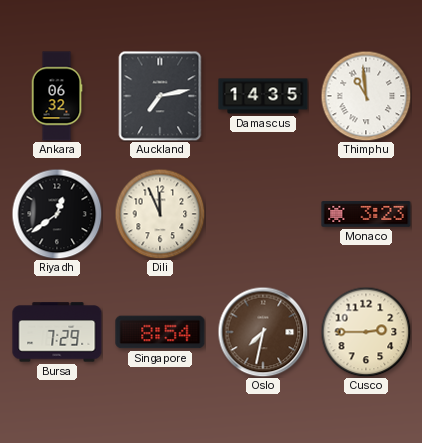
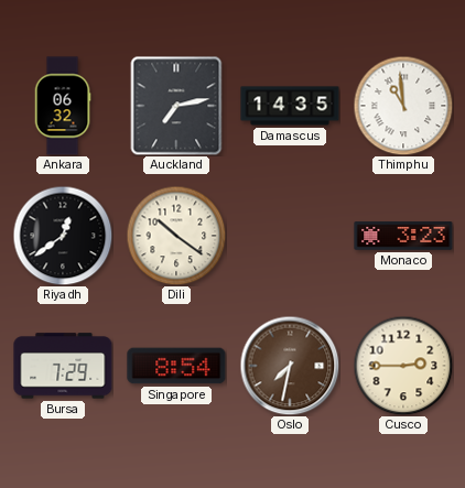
Dili: 11:56 -> 10:21 (176, 236)
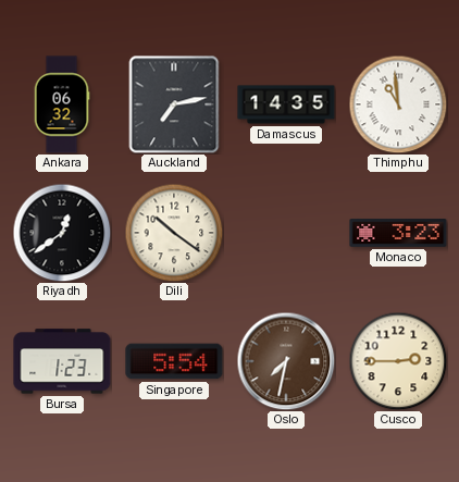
Bursa: 7:29 -> 1:23 (62, 361)
Singapore: 8:54 -> 5:54 (174, 361)
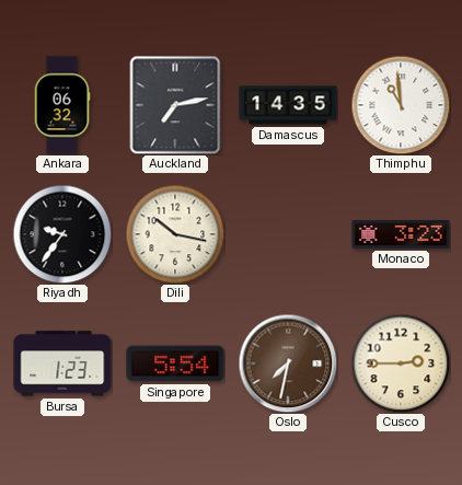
Riyadh: 12:39 -> 9:36 (62, 234)
Dili: 10:21 -> 10:17 (175, 234)
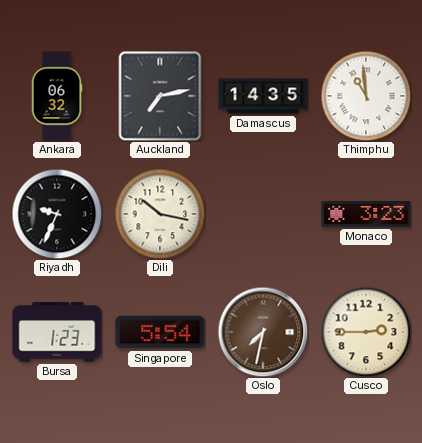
Riyadh: 9:36 -> 9:34 (57, 214)
